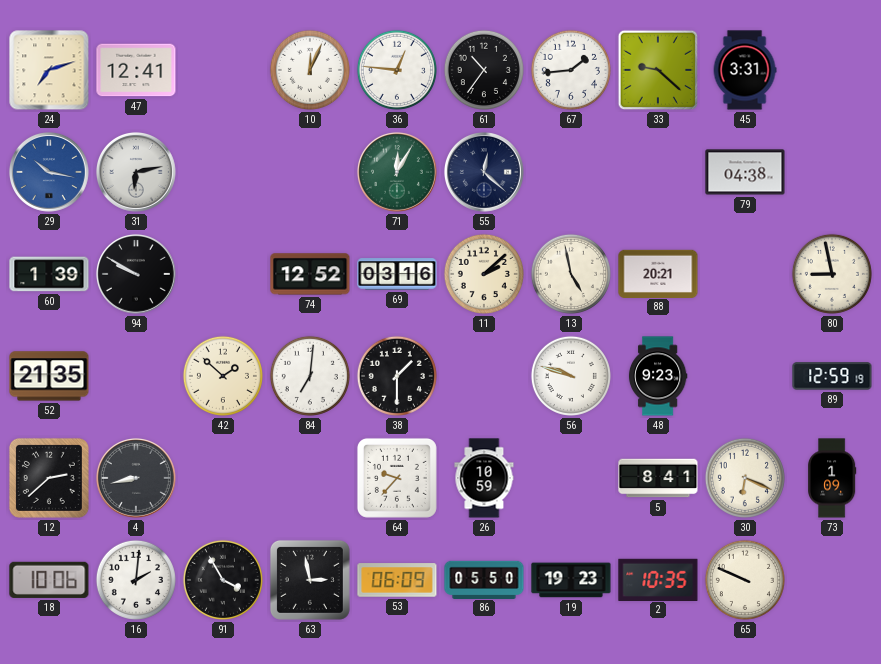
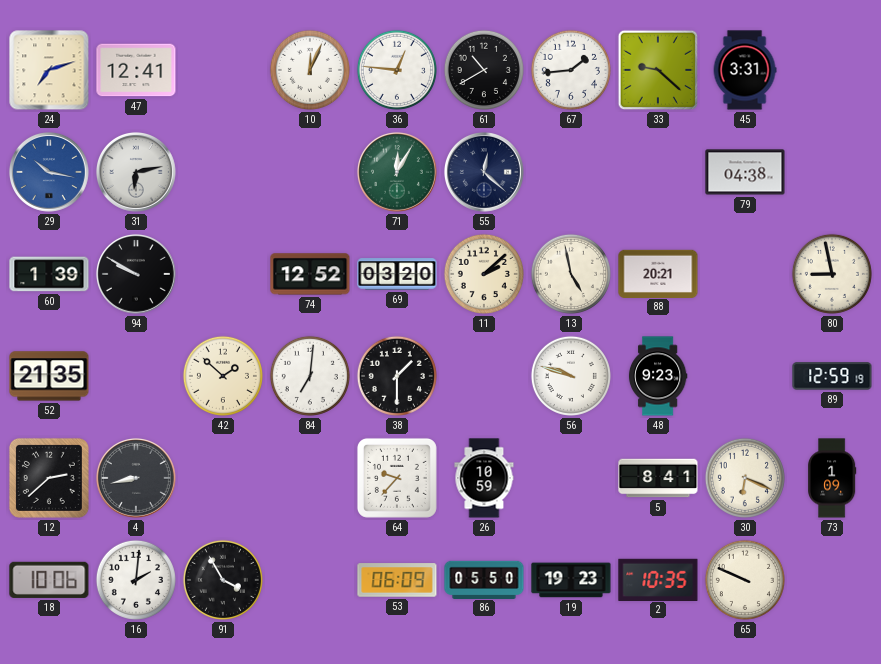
61: 10:36 -> 10:40 (484, 70)
69: 03:16 -> 03:20 (397, 274)
63: 2:58 -> none (310, 580)
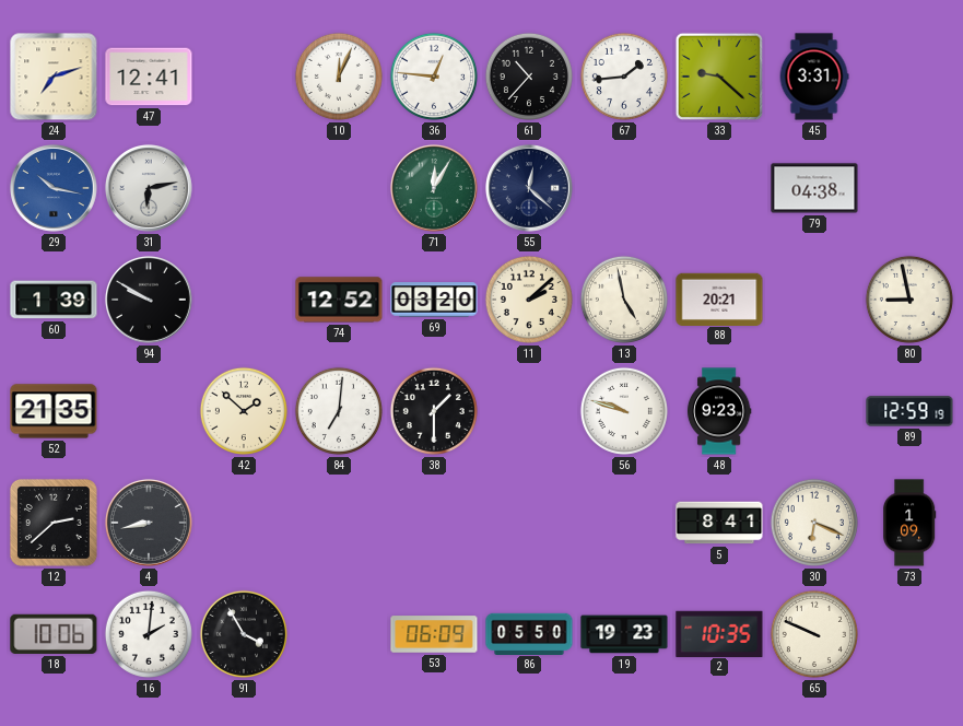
61: 10:40 -> 10:37 (529, 77)
64: 9:37 -> none (397, 478)
26: 10:59 -> none (484, 478)
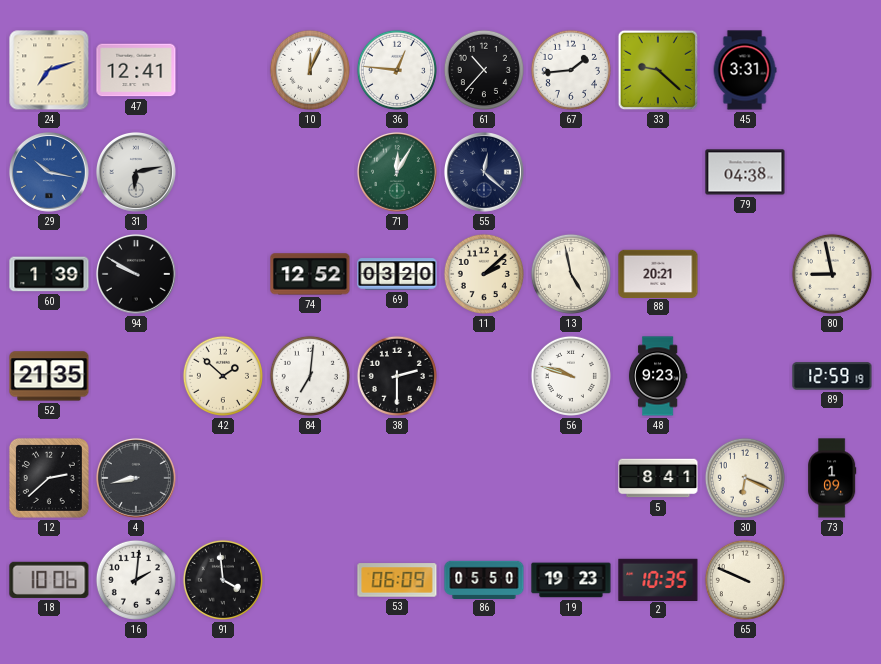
38: 1:30 -> 2:30 (397, 376)
91: 3:55 -> 3:59 (223, 580)
